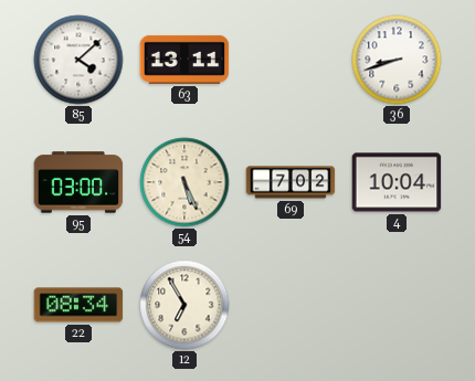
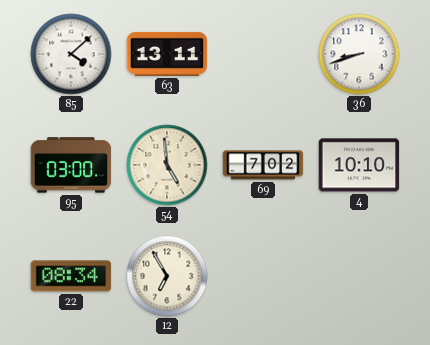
54: 5:26 -> 4:59 (167, 165)
4: 10:04 -> 10:10 (359, 165)
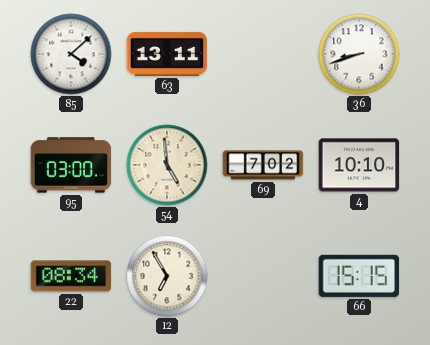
66: none -> 15:15 (359, 276)
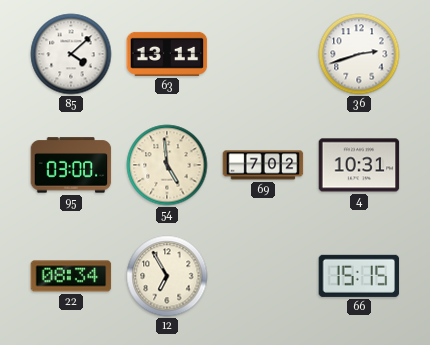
36: 8:42 -> 2:42 (359, 54)
4: 10:10 -> 10:31 (359, 165)
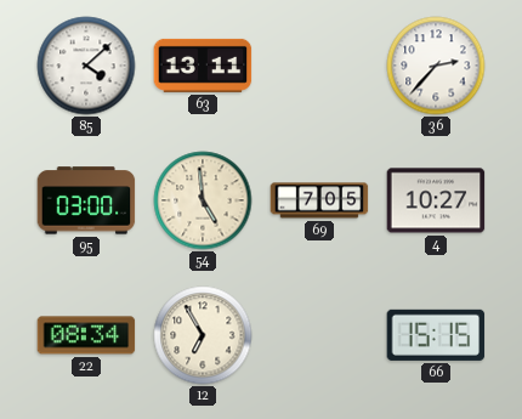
36: 2:42 -> 2:37 (436, 66)
69: 7:02 -> 7:05 (319, 200)
4: 10:31 -> 10:27 (436, 200)
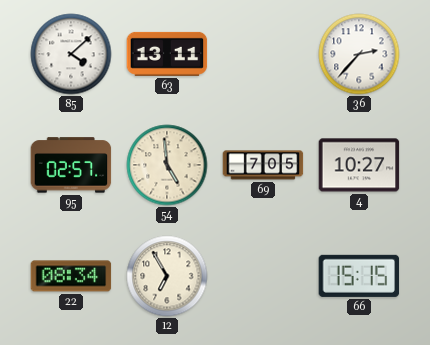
95: 03:00 -> 02:57 (71, 165)
